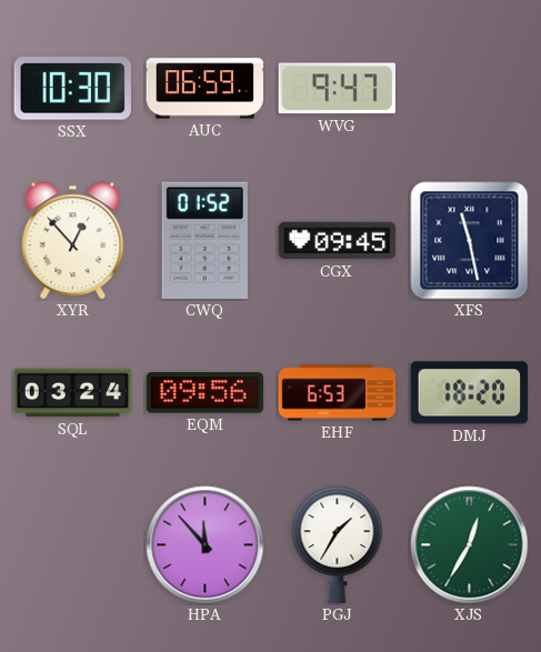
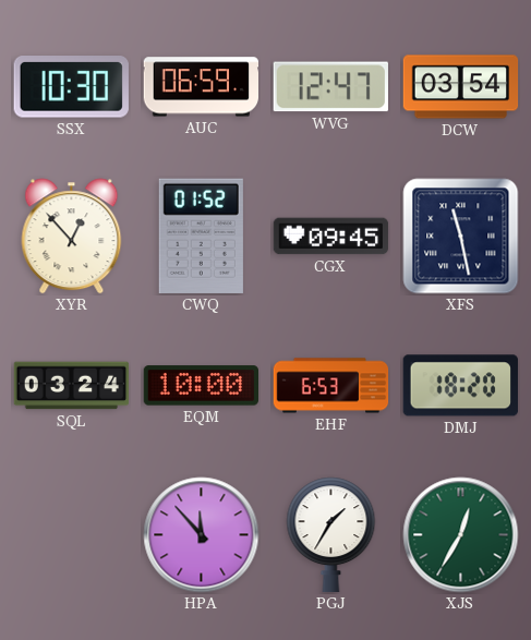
WVG: 9:47 -> 12:47 (330, 87)
DCW: none -> 03:54 (461, 87)
EQM: 09:56 -> 10:00 (201, 386)
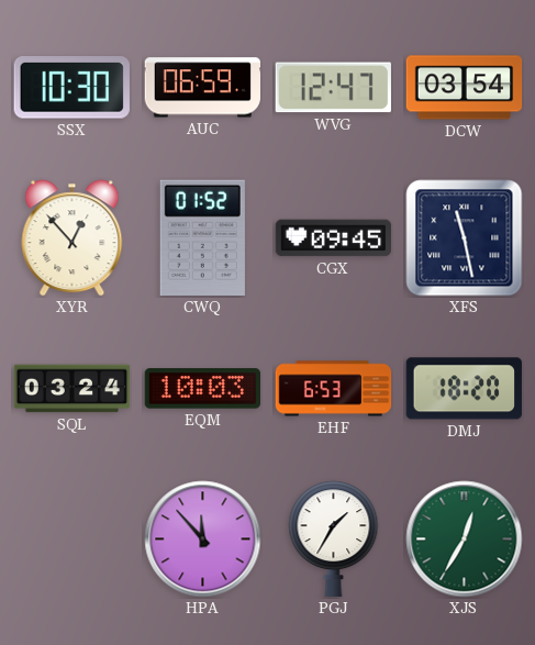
EQM: 10:00 -> 10:03 (202, 389)
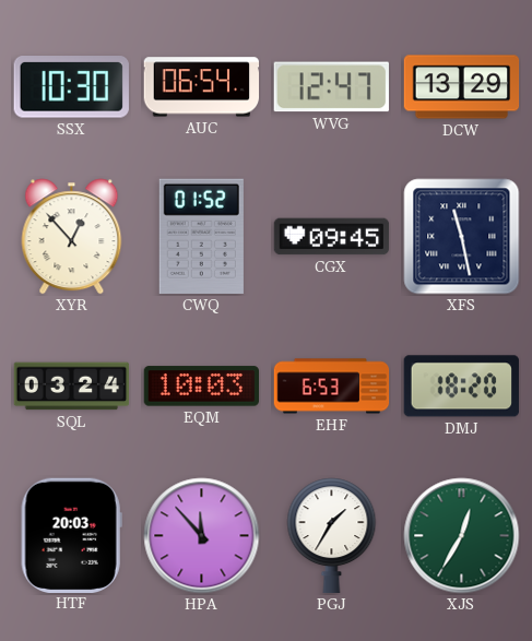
AUC: 06:59 -> 06:54 (201, 87)
DCW: 03:54 -> 13:29 (462, 87)
HTF: none -> 20:03 (71, 535)
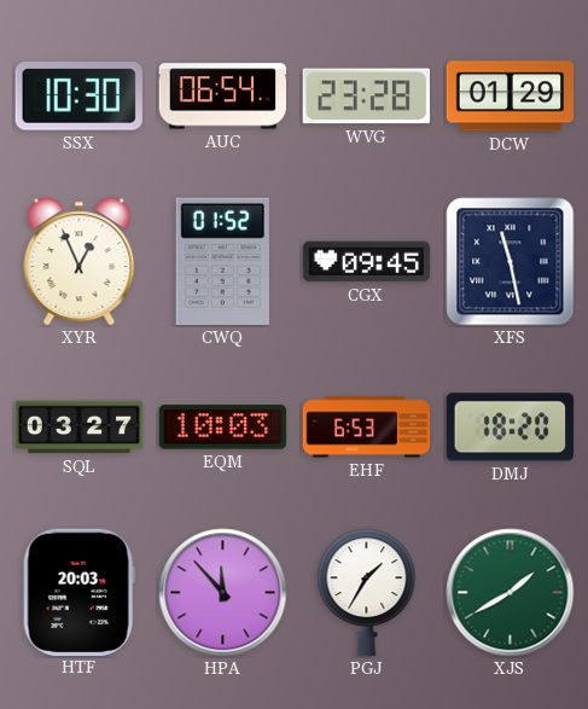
WVG: 12:47 -> 23:28 (366, 97)
DCW: 13:29 -> 01:29 (511, 97)
XYR: 12:53 -> 12:56 (80, 262)
SQL: 03:24 -> 03:27 (80, 428)
XJS: 12:35 -> 1:40 (511, 593)
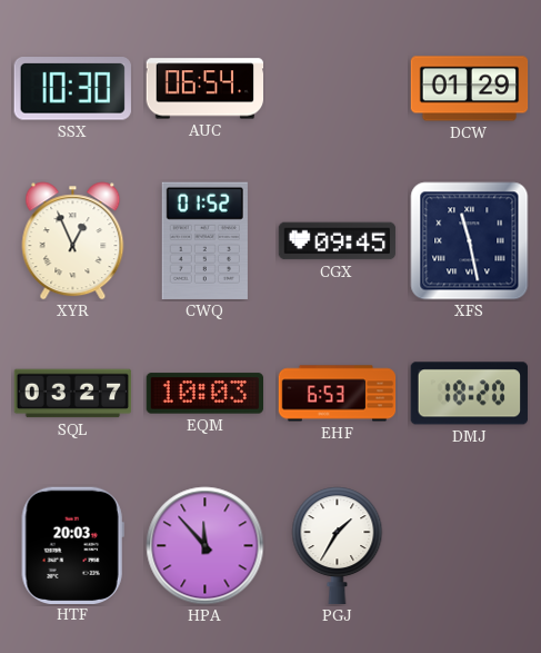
WVG: 23:28 -> none (366, 97)
XJS: 1:40 -> none (511, 593)
